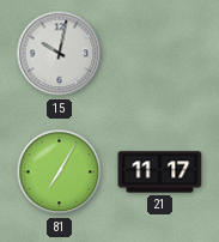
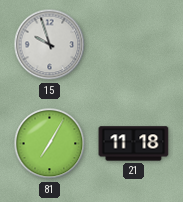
15: 10:02 -> 9:57 (50, 45)
21: 11:17 -> 11:18 (134, 144)
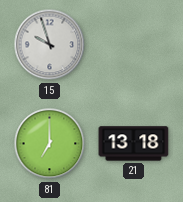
81: 7:05 -> 7:00 (50, 144)
21: 11:18 -> 13:18 (134, 144)
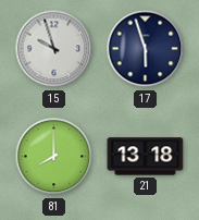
17: none -> 5:57 (146, 49)
81: 7:00 -> 8:00 (54, 157)
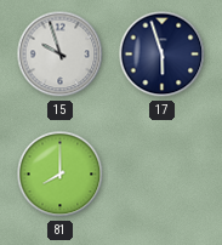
21: 13:18 -> none (146, 157)
